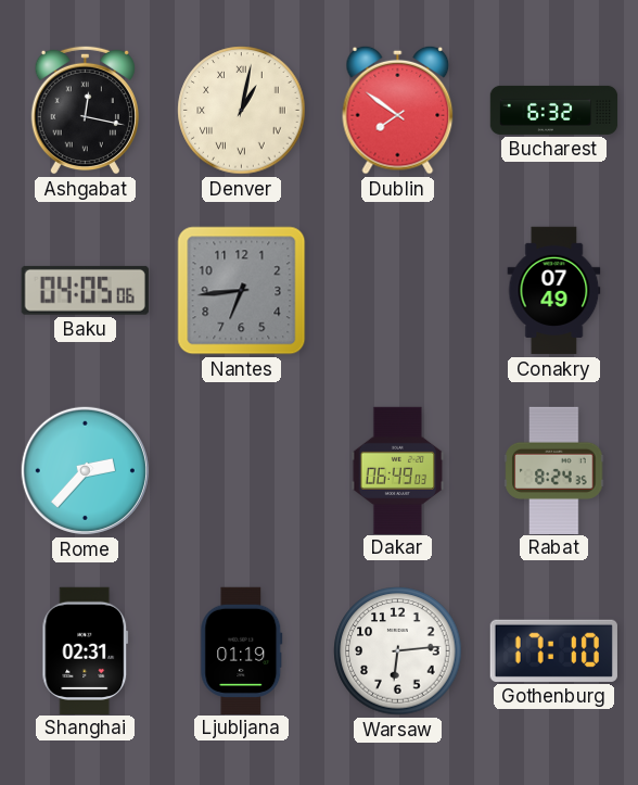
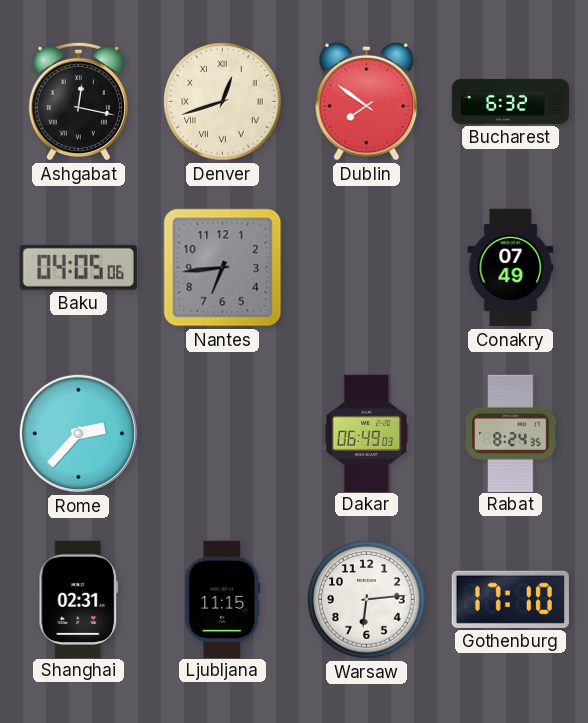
Denver: 1:02 -> 12:42 (223, 102)
Ljubljana: 01:19 -> 11:15 (223, 599)
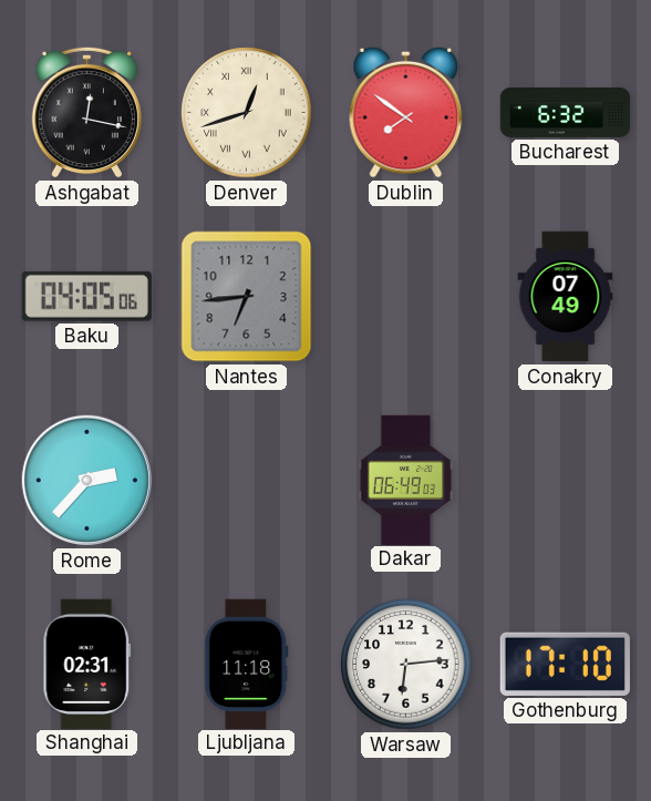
Rabat: 8:24 -> none (511, 433)
Ljubljana: 11:15 -> 11:18 (247, 664)
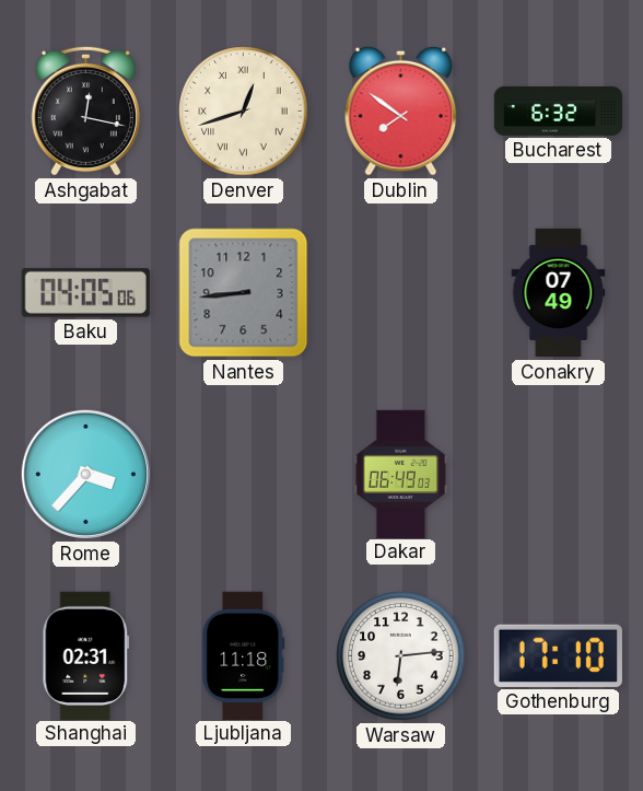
Nantes: 6:44 -> 8:44 (244, 293)
Rome: 2:37 -> 3:37 (85, 474)
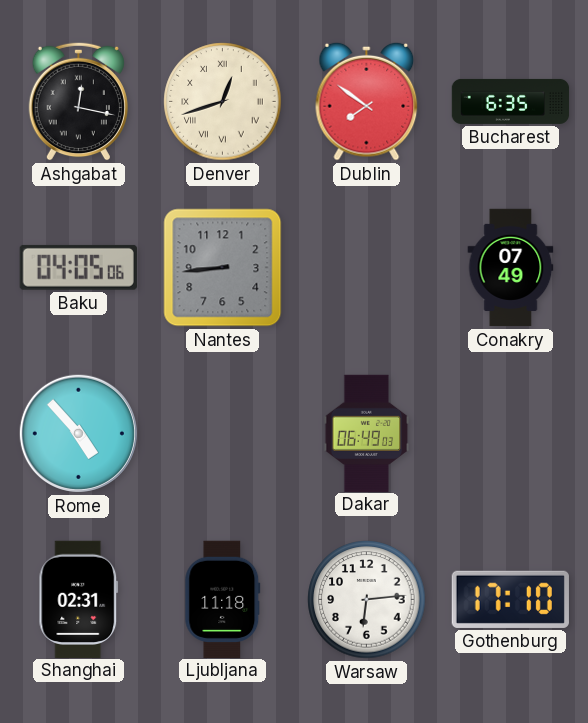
Bucharest: 6:32 -> 6:35 (511, 101)
Rome: 3:37 -> 4:53 (78, 433)
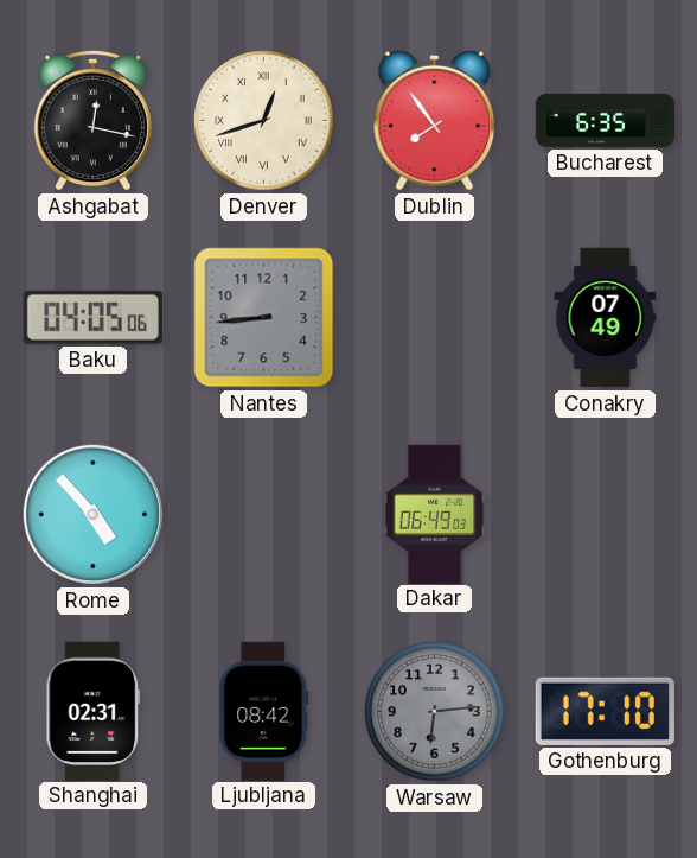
Dublin: 7:51 -> 7:54 (435, 120)
Ljubljana: 11:18 -> 08:42 (264, 711)
Warsaw dial: white -> grey (435, 712)
